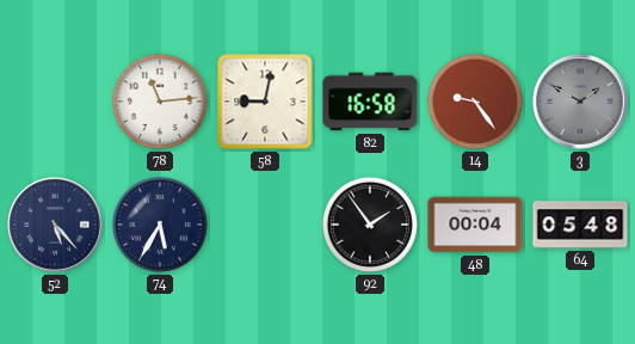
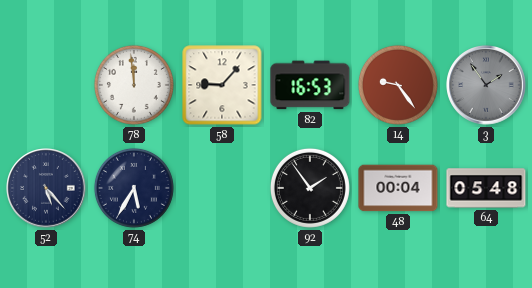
78: 11:14 -> 11:59 (134, 85)
58: 9:02 -> 9:07 (222, 85)
82: 16:58 -> 16:53 (310, 85)
3: 1:50 -> 1:54 (486, 85)
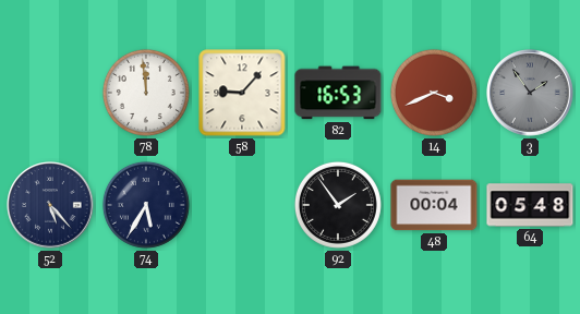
14: 9:24 -> 3:41 (434, 93)
